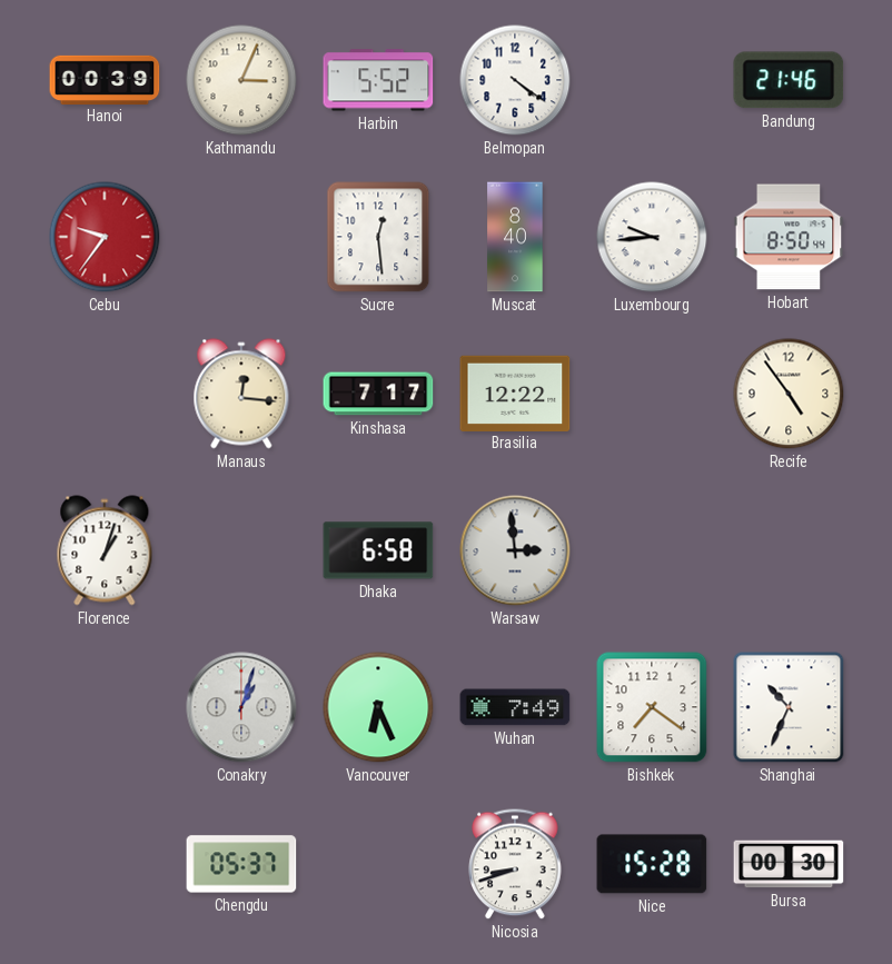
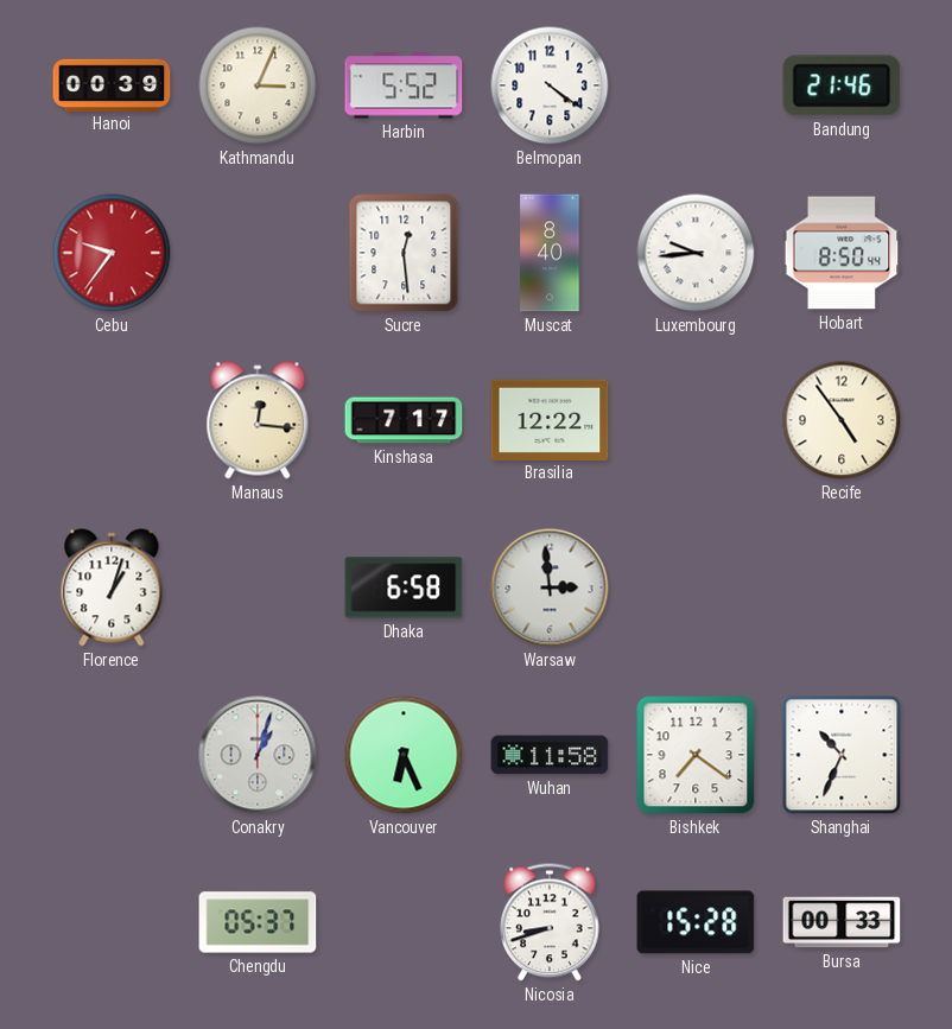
Wuhan: 7:49 -> 11:58 (550, 755)
Bursa: 00:30 -> 00:33 (842, 922)
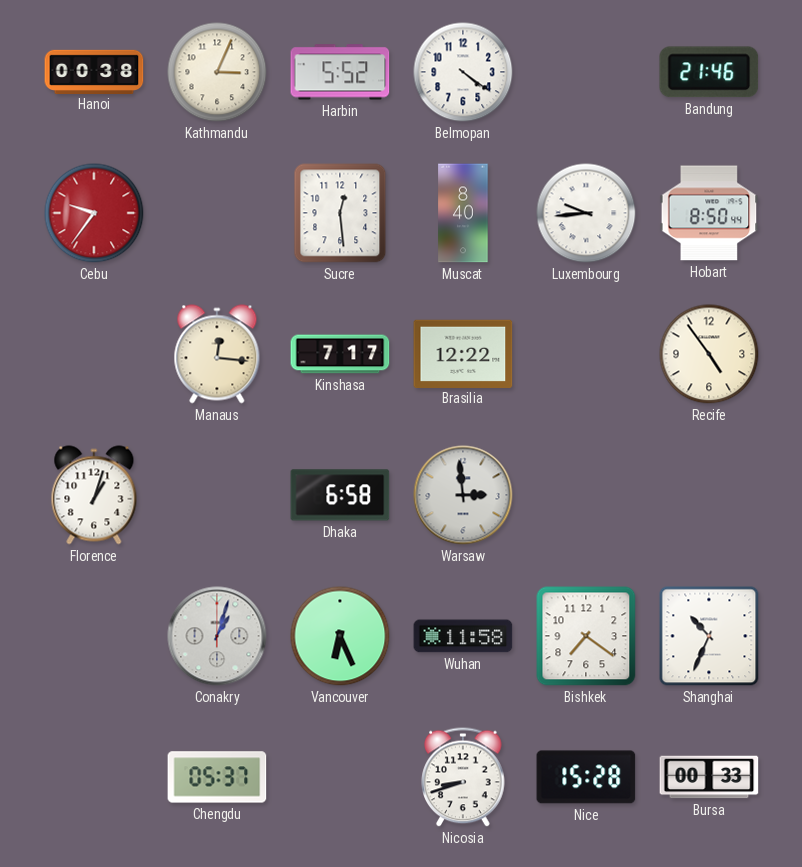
Hanoi: 00:39 -> 00:38 (94, 71)
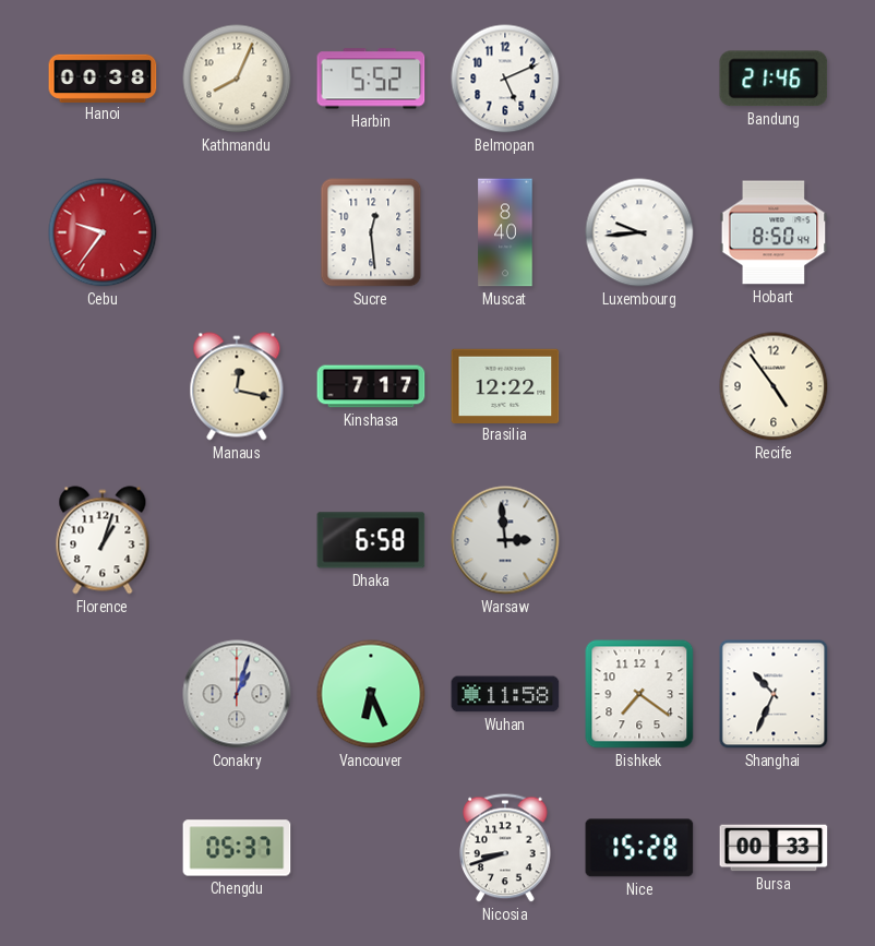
Kathmandu: 3:04 -> 8:04 (237, 79)
Belmopan: 4:21 -> 5:11 (505, 79)
Manaus: 12:16 -> 12:17 (237, 386)
